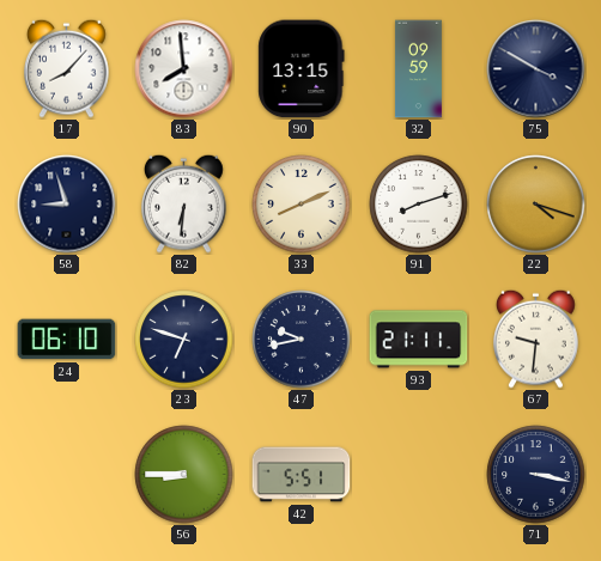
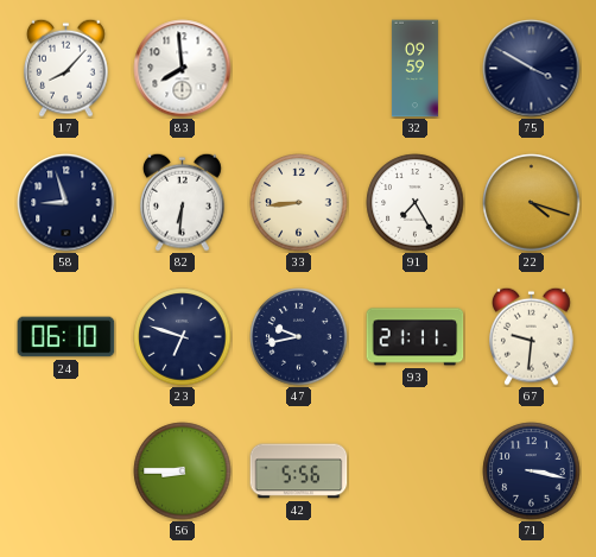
90: 13:15 -> none (302, 69)
33: 8:11 -> 8:44 (299, 203)
91: 8:12 -> 7:25 (416, 203)
42: 5:51 -> 5:56 (299, 471)
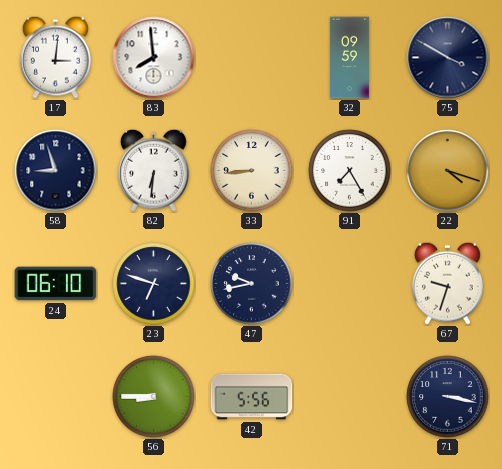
17: 8:07 -> 3:01 (56, 57)
93: 21:11 -> none (416, 337)
67: 9:31 -> 9:33 (448, 283)
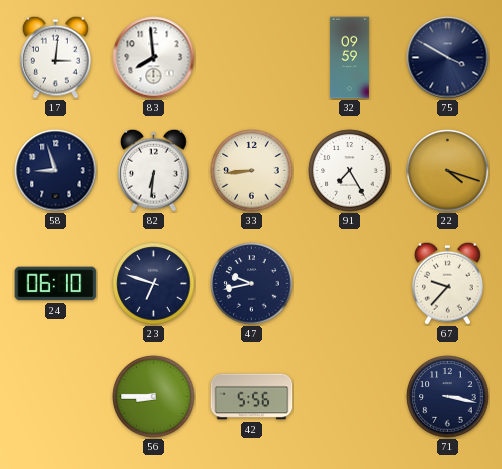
67: 9:33 -> 9:37 (448, 283)
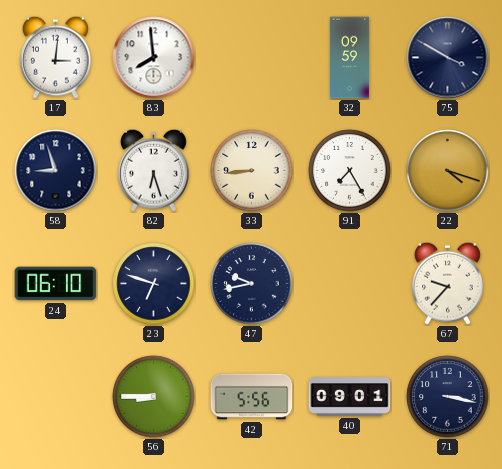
82: 6:31 -> 6:27 (154, 170)
40: none -> 09:01 (350, 397)
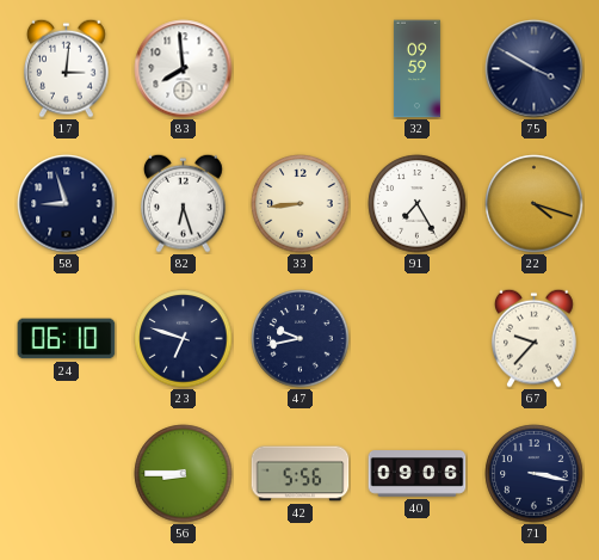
40: 09:01 -> 09:06 (418, 474)
